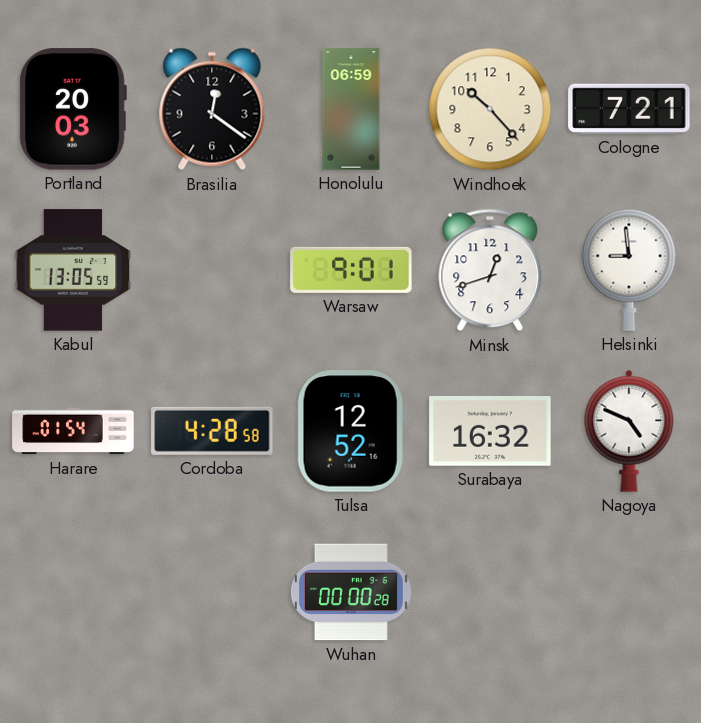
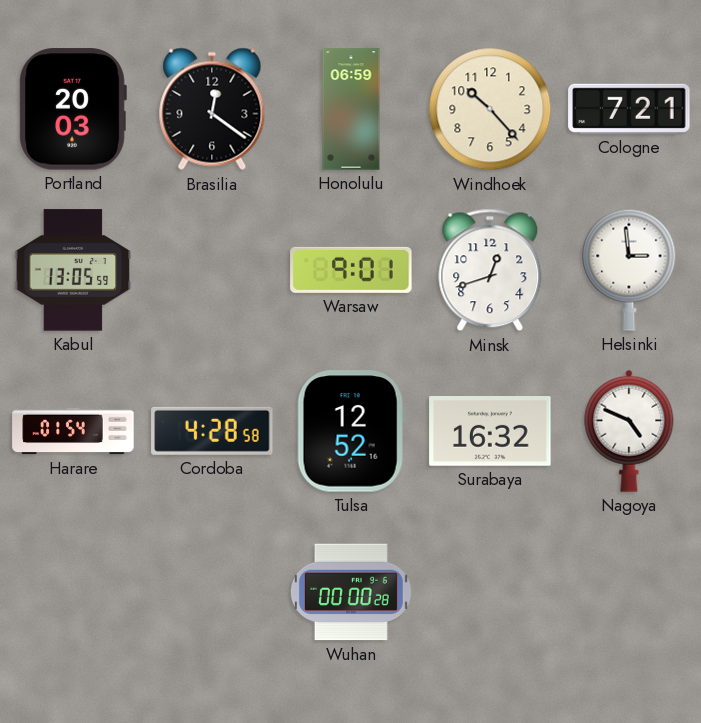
Helsinki: 8:59 -> 2:59 (629, 270)
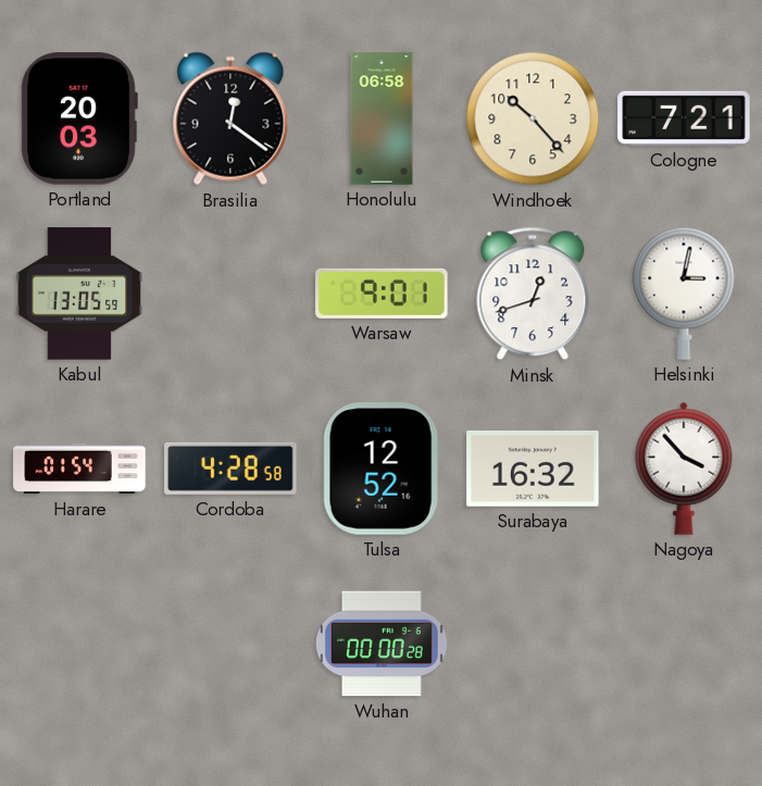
Honolulu: 06:59 -> 06:58 (382, 118)
Helsinki: 2:59 -> 3:02 (684, 294)
Nagoya: 4:49 -> 3:53 (684, 469)
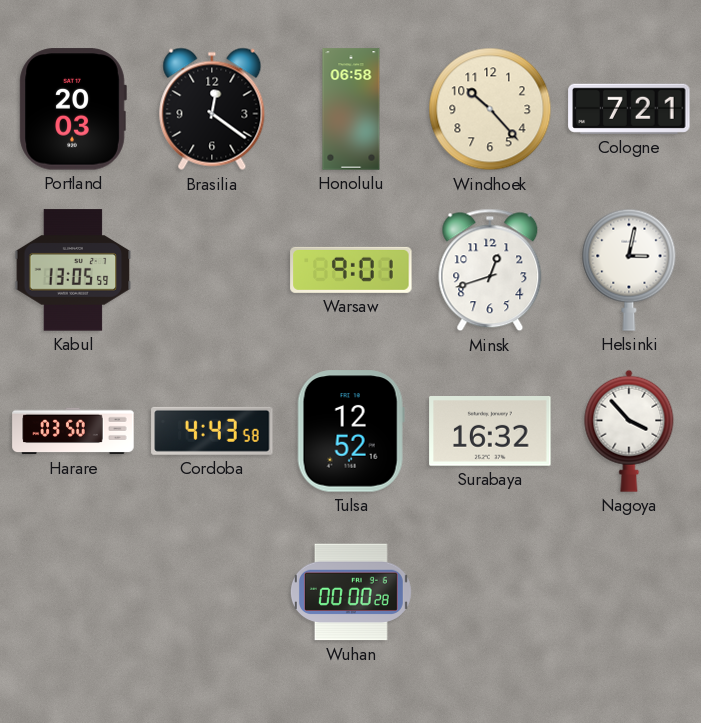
Harare: 01:54 -> 03:50 (73, 431)
Cordoba: 4:28 -> 4:43 (212, 431)
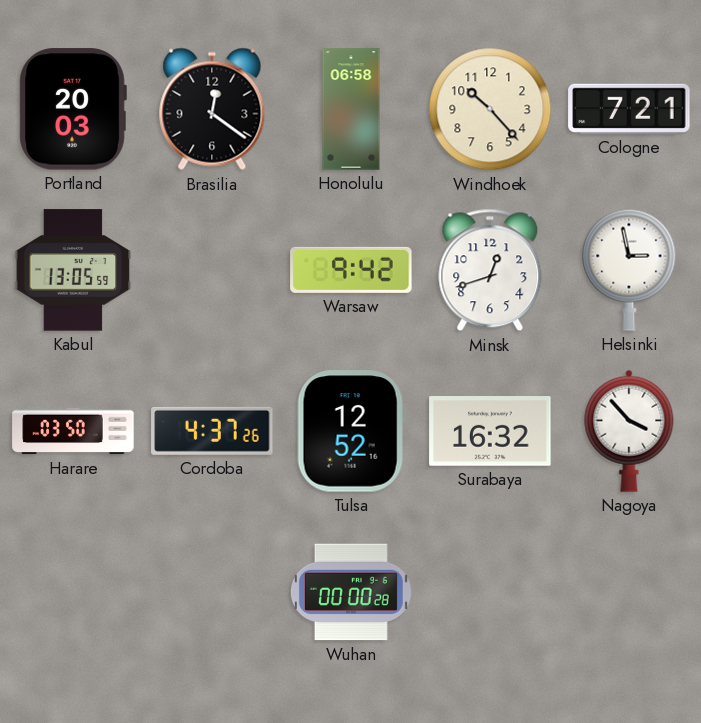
Warsaw: 9:01 -> 9:42 (351, 270)
Helsinki: 3:02 -> 2:58 (629, 270)
Cordoba: 4:43 -> 4:37 (212, 431)
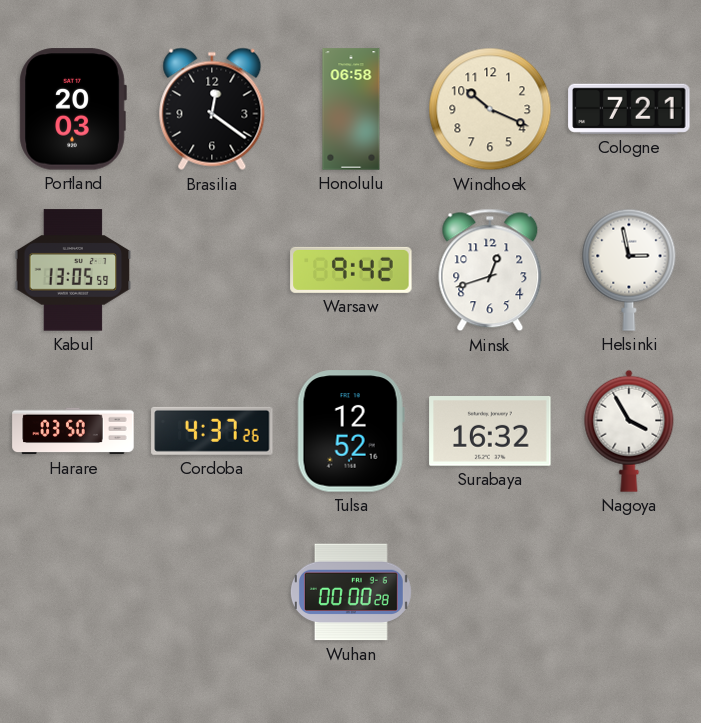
Windhoek: 10:23 -> 10:19 (490, 109)
Nagoya: 3:53 -> 3:55 (629, 431)
